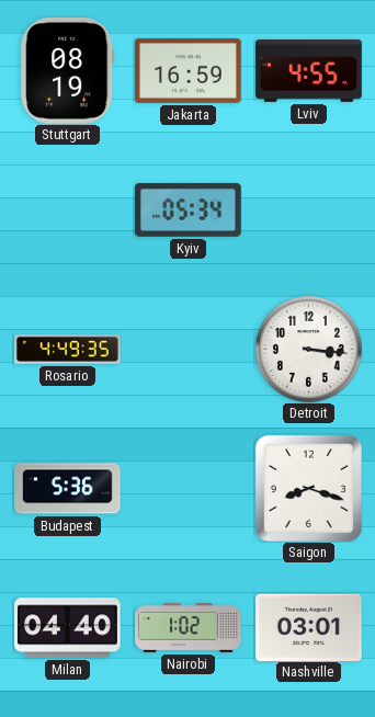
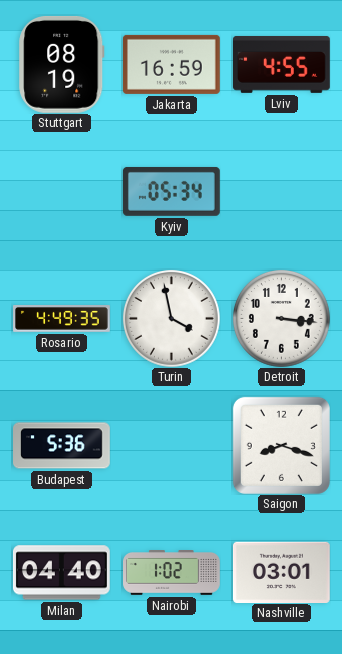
Turin: none -> 3:58 (171, 318)
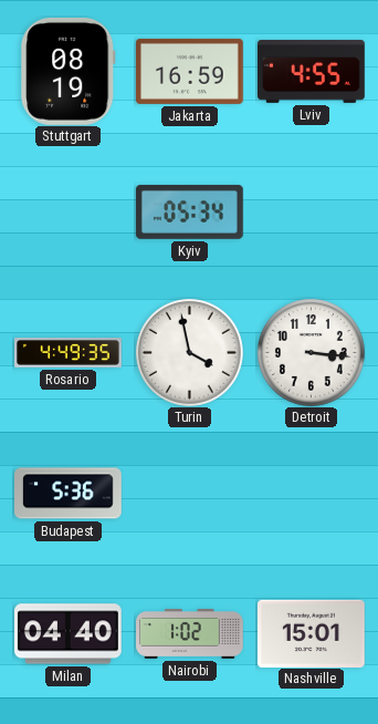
Saigon: 8:18 -> none (281, 445)
Nashville: 03:01 -> 15:01 (312, 633)
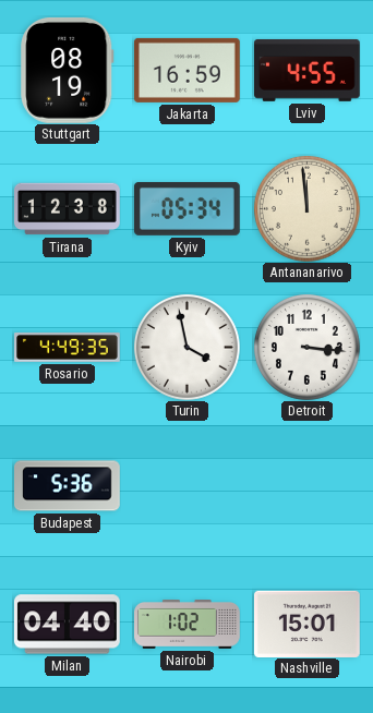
Tirana: none -> 12:38 (68, 209)
Antananarivo: none -> 11:59 (306, 208)
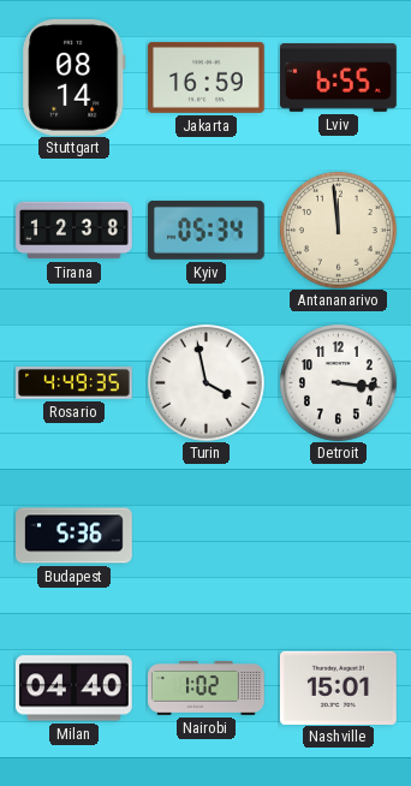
Stuttgart: 08:19 -> 08:14 (75, 77)
Lviv: 4:55 -> 6:55 (339, 77)
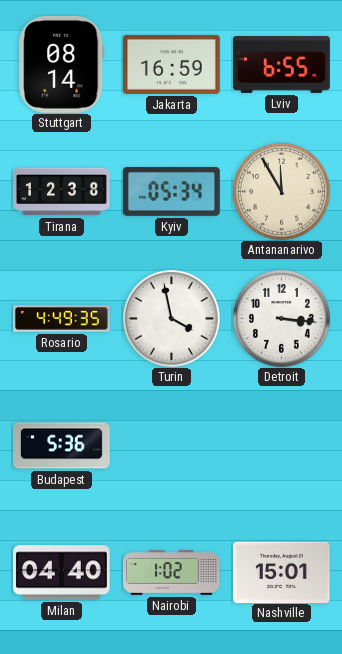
Antananarivo: 11:59 -> 11:55 (281, 191)
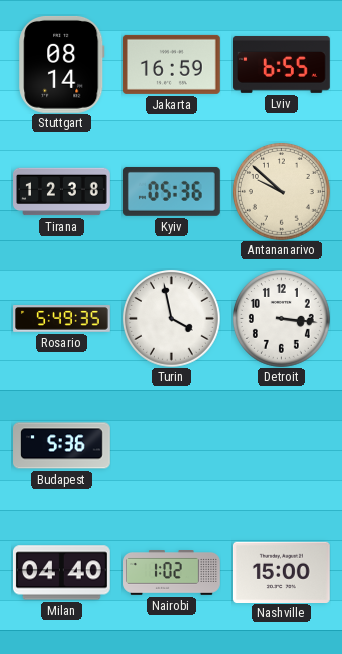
Kyiv: 05:34 -> 05:36 (171, 191)
Antananarivo: 11:55 -> 9:52 (281, 191)
Rosario: 4:49 -> 5:49 (62, 319)
Nashville: 15:01 -> 15:00 (282, 572)
